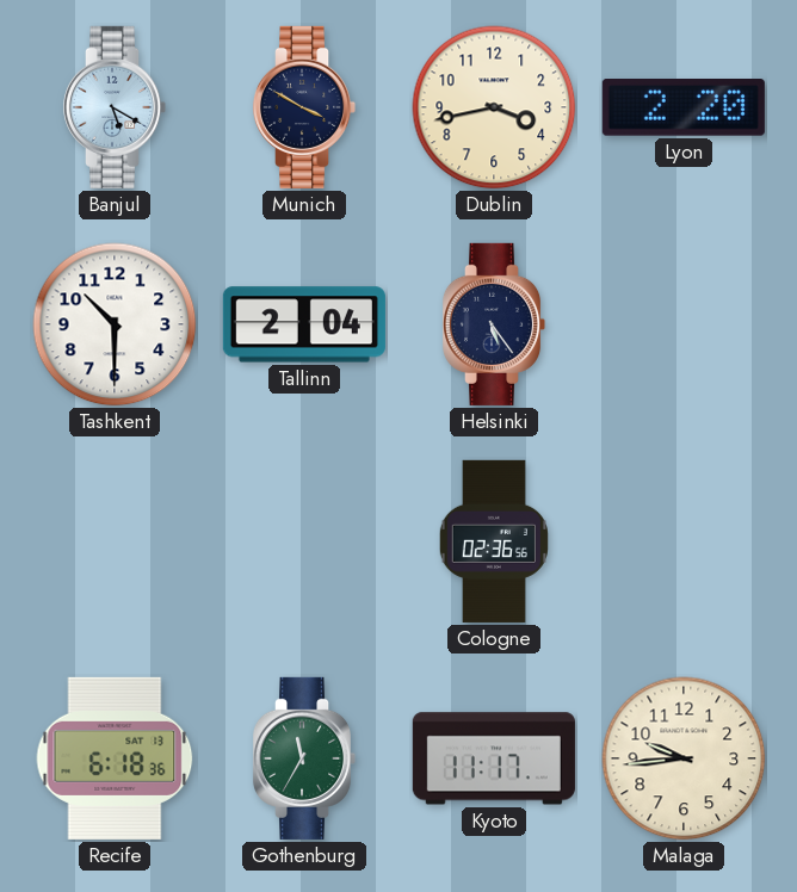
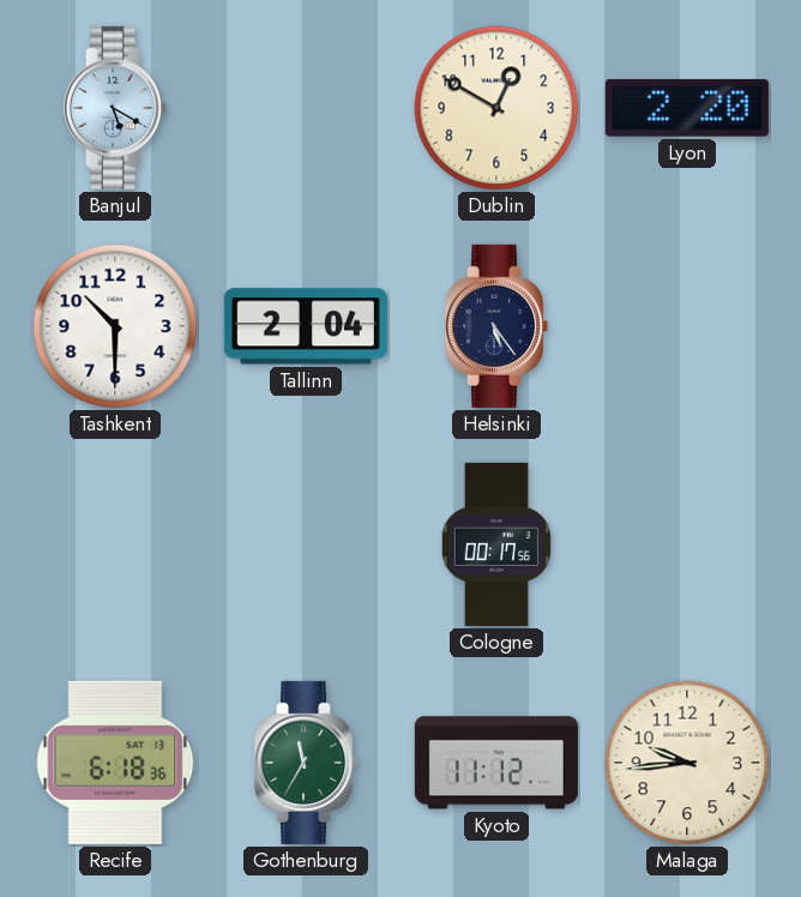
Munich: 3:50 -> none (304, 107)
Dublin: 3:43 -> 12:50 (496, 108)
Cologne: 02:36 -> 00:17 (496, 544)
Kyoto: 11:17 -> 11:12 (496, 763)
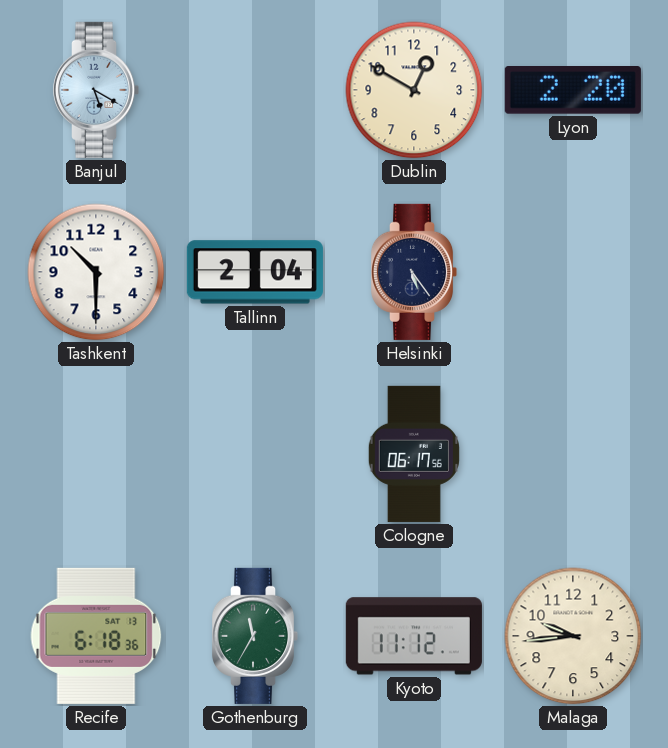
Cologne: 00:17 -> 06:17 (414, 454)
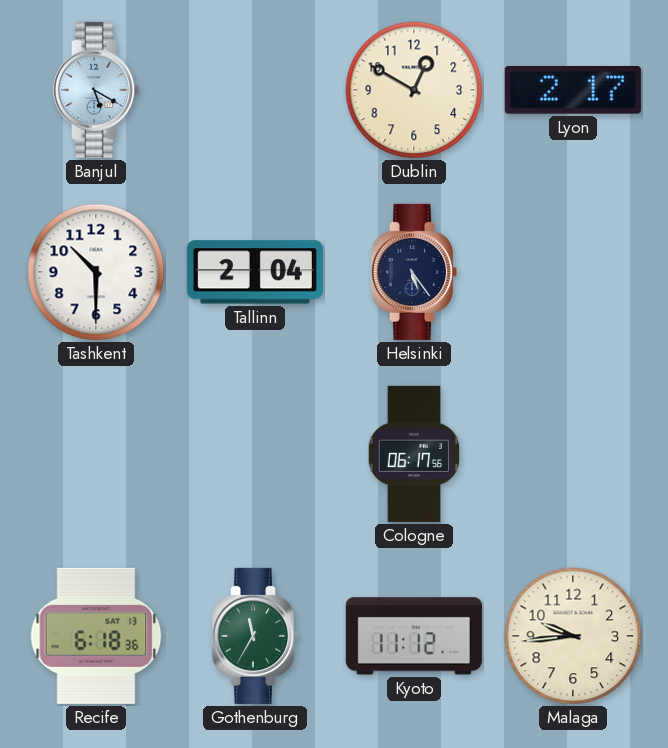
Lyon: 2:20 -> 2:17 (573, 91)
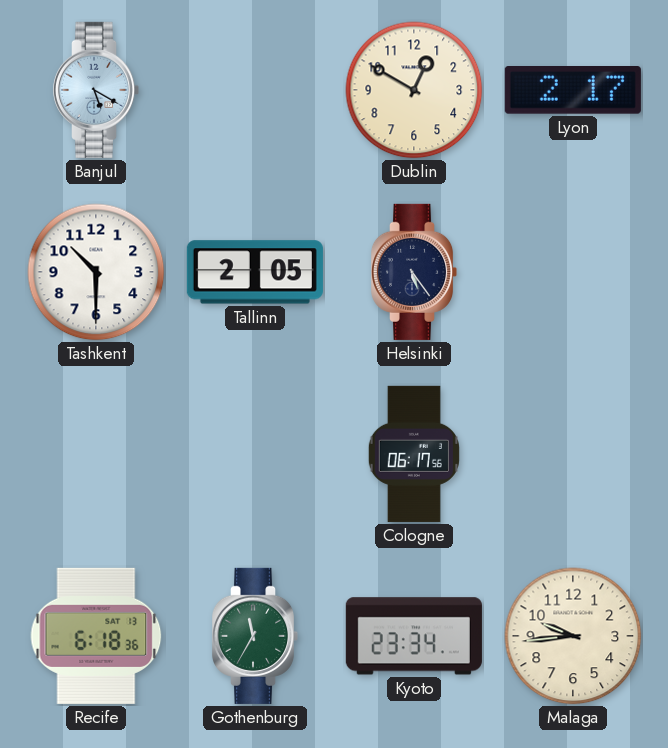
Tallinn: 2:04 -> 2:05 (255, 272)
Kyoto: 11:12 -> 23:34 (414, 636)
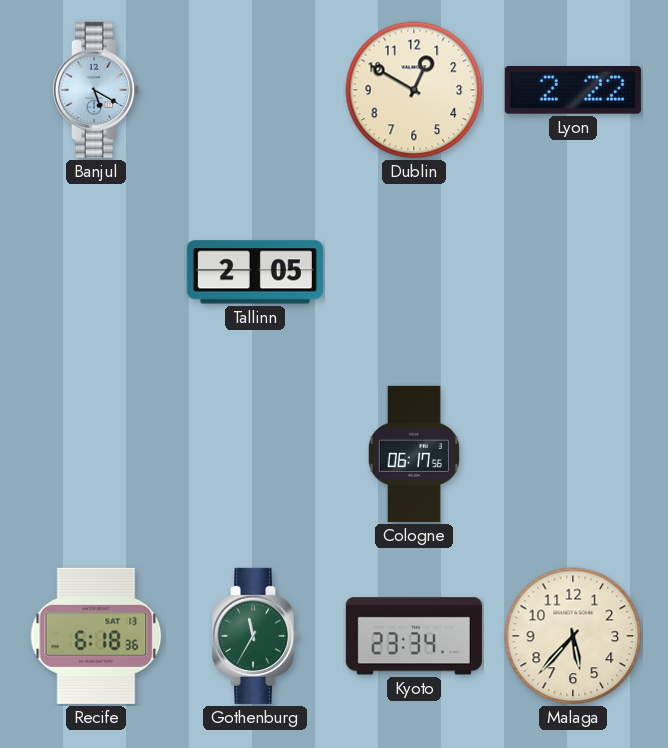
Lyon: 2:17 -> 2:22 (573, 91)
Tashkent: 10:30 -> none (96, 272)
Helsinki: 5:24 -> none (414, 272)
Malaga: 9:44 -> 5:37 (573, 636)
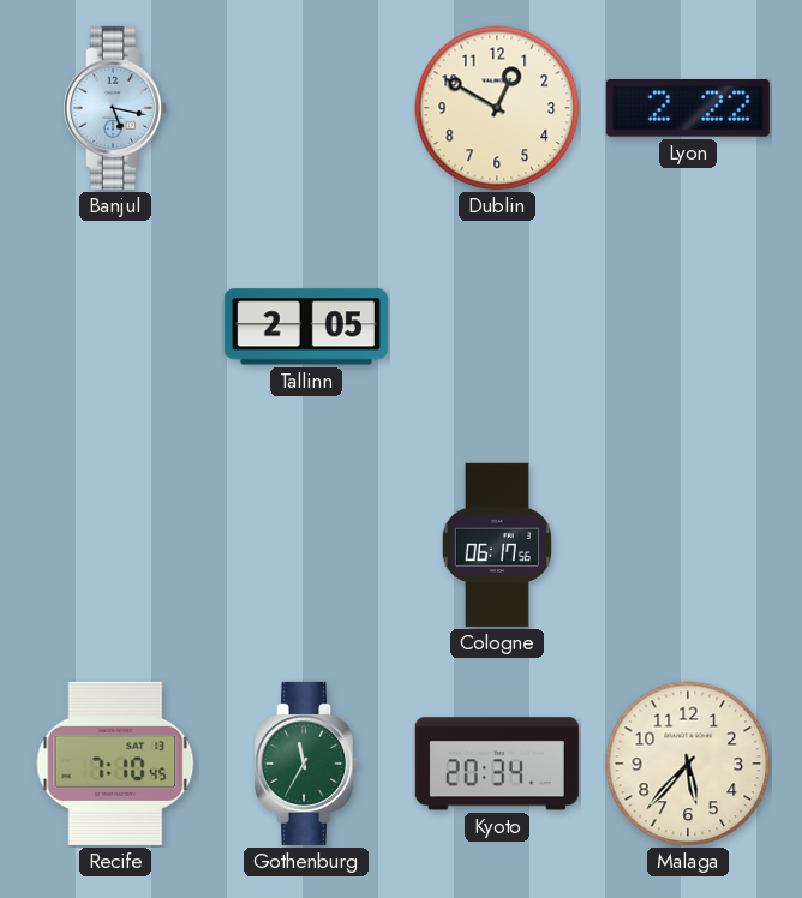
Banjul: 5:20 -> 5:17 (115, 108)
Recife: 6:18 -> 7:10 (115, 764)
Kyoto: 23:34 -> 20:34 (497, 764)
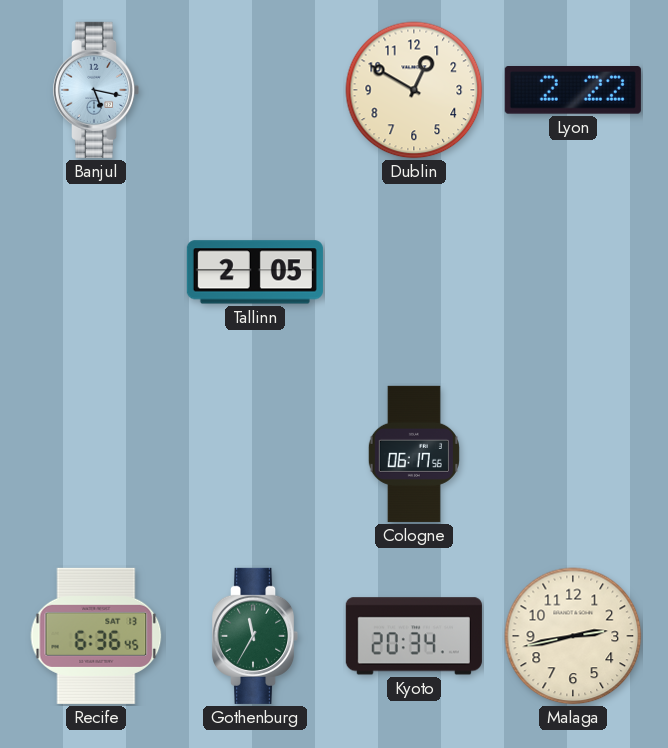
Recife: 7:10 -> 6:36 (96, 636)
Malaga: 5:37 -> 2:43 (573, 636)
